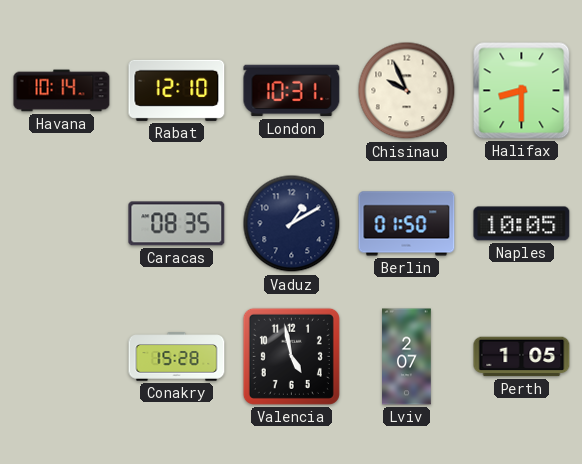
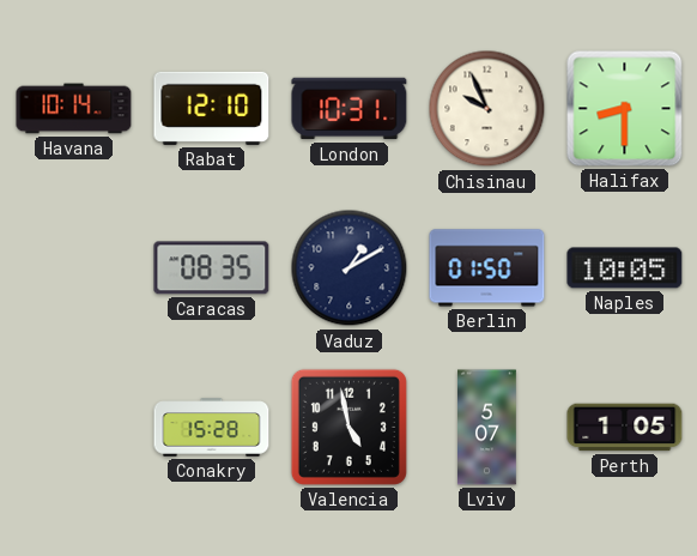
Lviv: 2:07 -> 5:07 (487, 428)
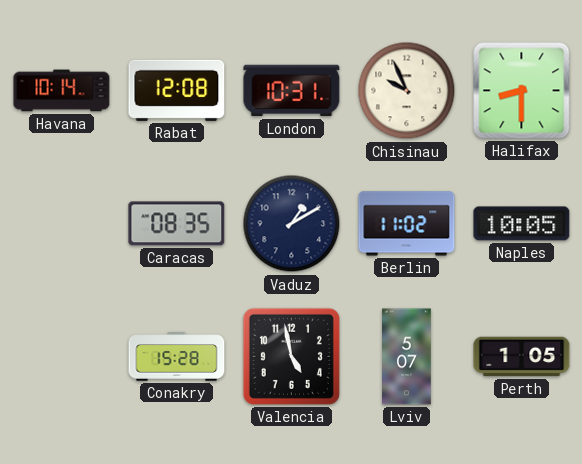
Rabat: 12:10 -> 12:08 (177, 90)
Berlin: 01:50 -> 11:02 (407, 224)
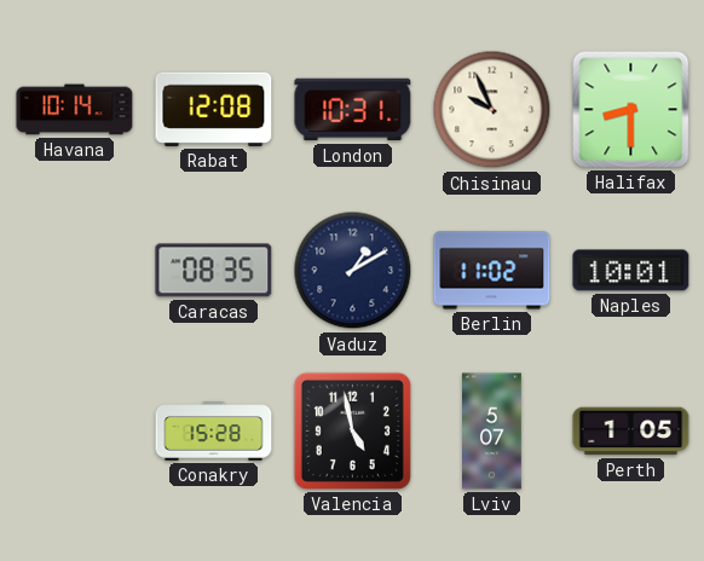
Naples: 10:05 -> 10:01 (631, 271)
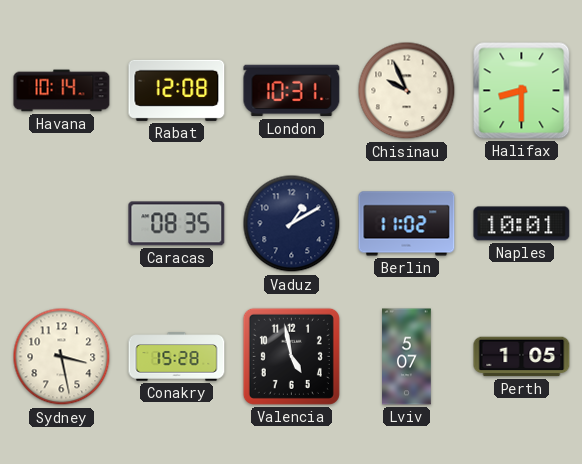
Sydney: none -> 3:28 (62, 357)
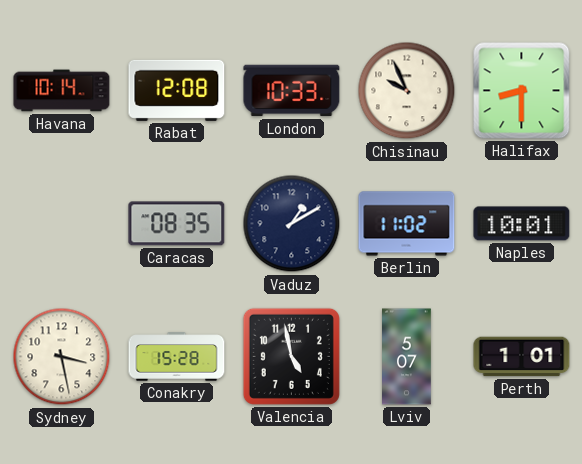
London: 10:31 -> 10:33 (292, 91)
Perth: 1:05 -> 1:01 (522, 357)
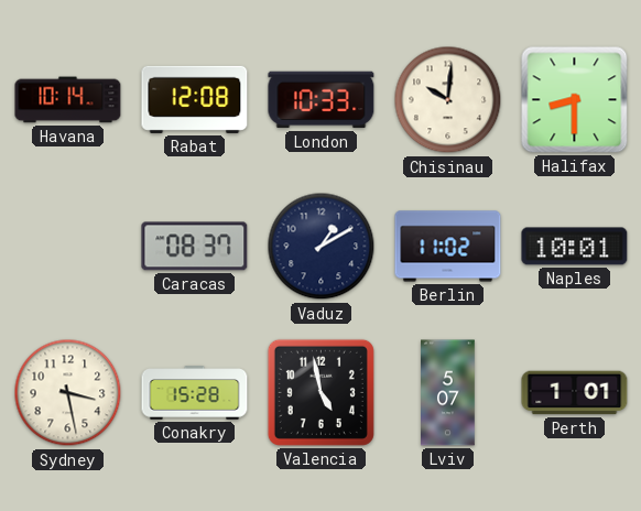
Chisinau: 9:56 -> 10:01 (448, 100)
Caracas: 08:35 -> 08:37 (195, 247)
